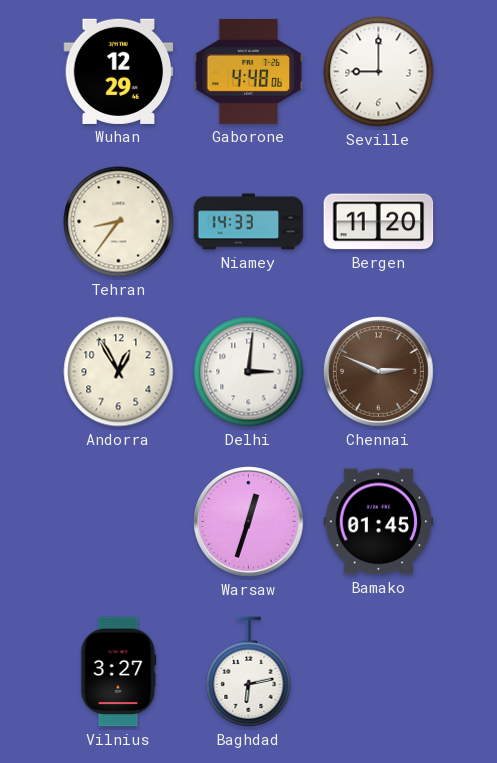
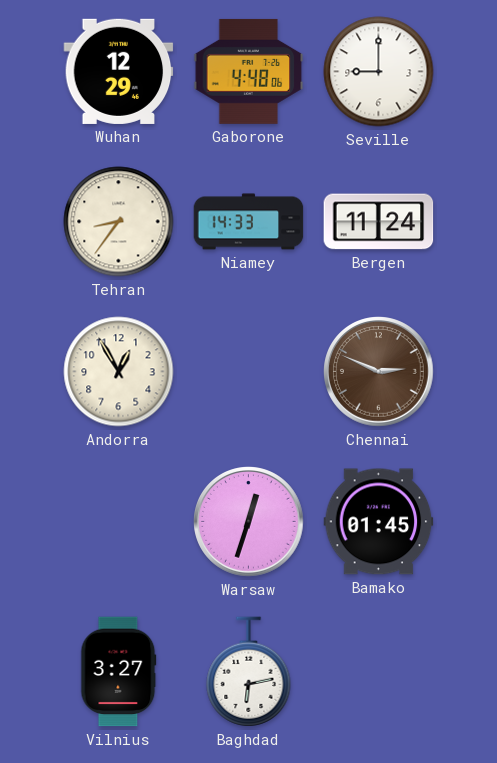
Bergen: 11:20 -> 11:24 (379, 222)
Delhi: 3:01 -> none (249, 372)
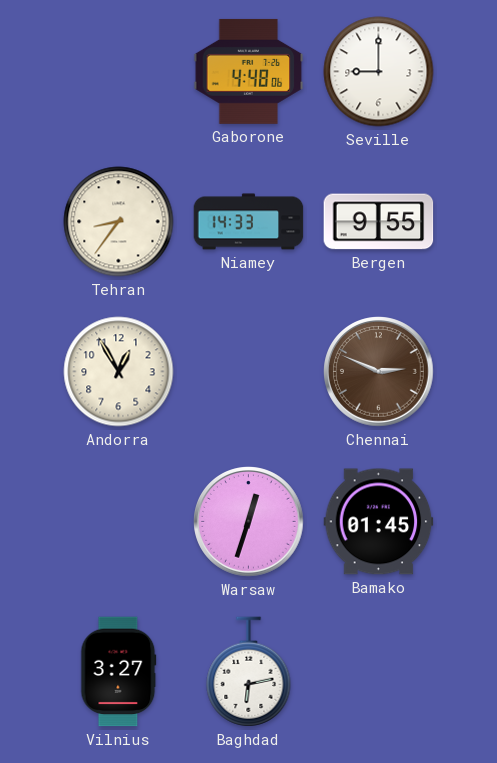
Wuhan: 12:29 -> none (119, 71)
Bergen: 11:24 -> 9:55 (379, 222)
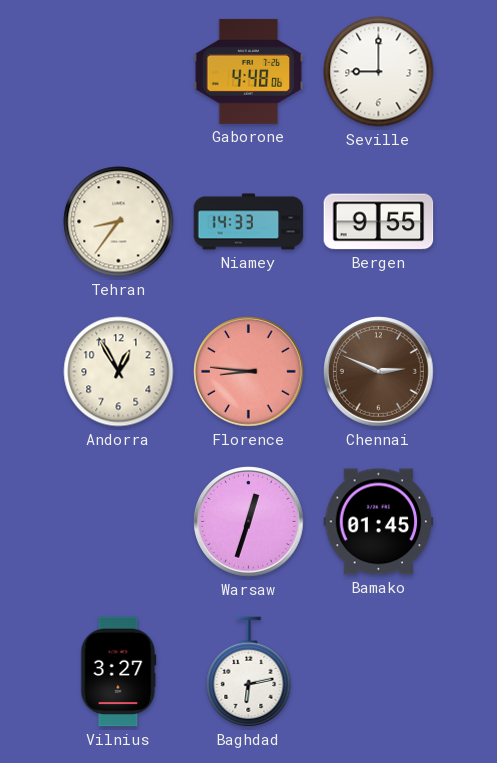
Florence: none -> 8:46 (249, 372)
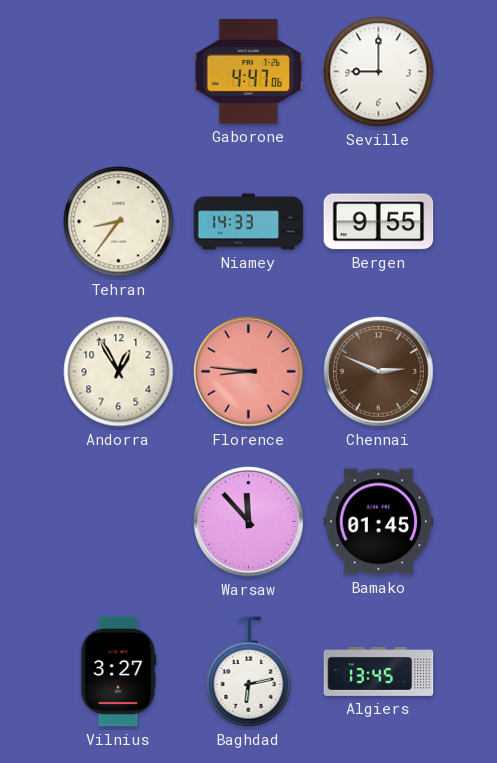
Gaborone: 4:48 -> 4:47 (249, 71)
Warsaw: 12:33 -> 11:53 (249, 522)
Algiers: none -> 13:45 (379, 671)
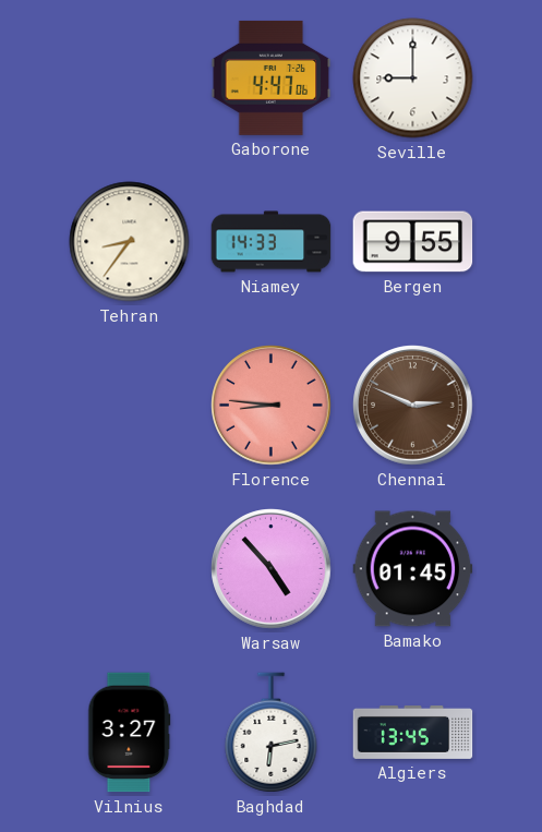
Andorra: 12:55 -> none (119, 372)
Warsaw: 11:53 -> 4:53 (272, 569)
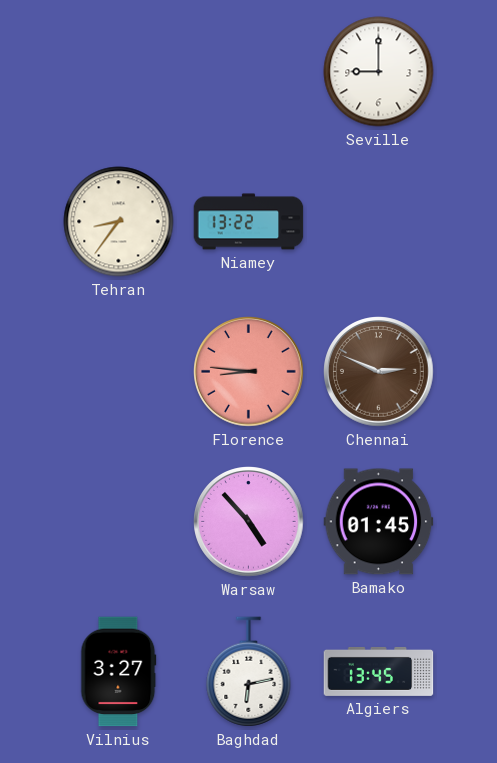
Gaborone: 4:47 -> none (272, 77)
Niamey: 14:33 -> 13:22 (249, 222)
Bergen: 9:55 -> none (413, 242)
